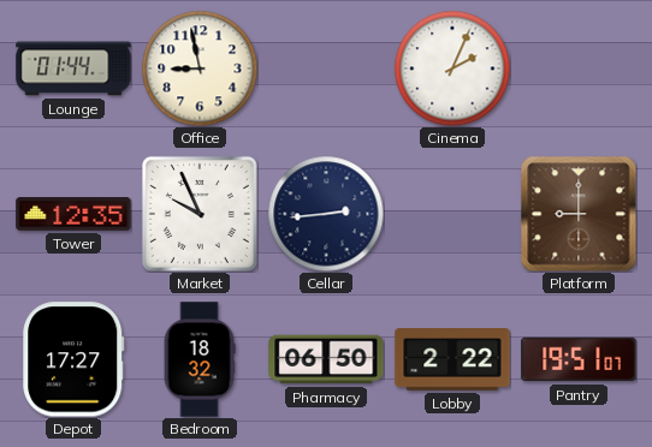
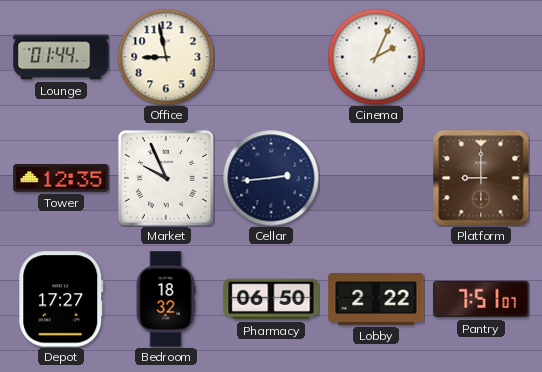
Pantry: 19:51 -> 7:51 (481, 299)
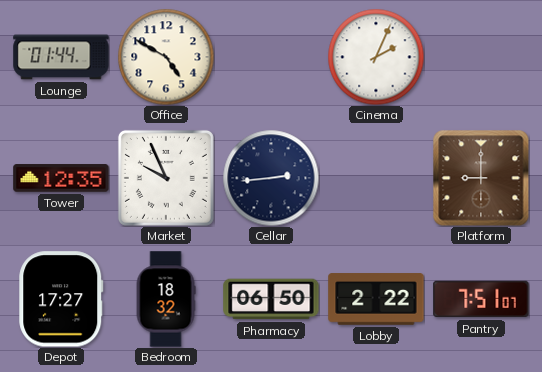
Office: 8:58 -> 4:50 (166, 57)
